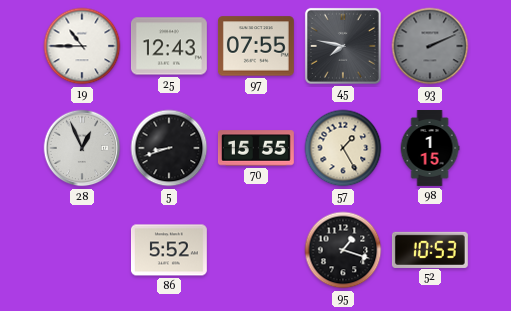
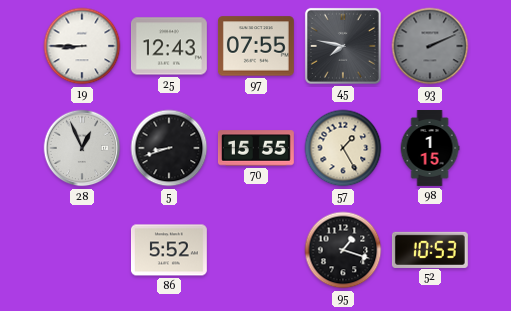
19: 10:45 -> 8:45 (82, 46)
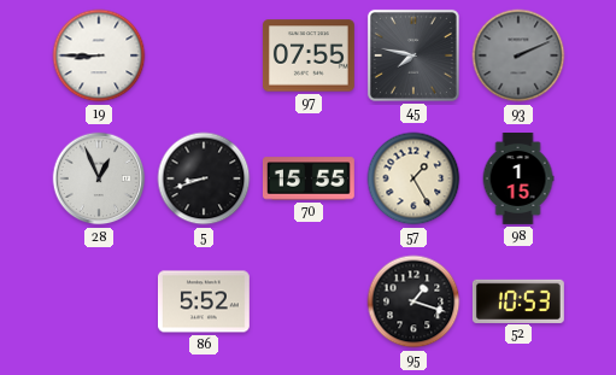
25: 12:43 -> none (169, 46)
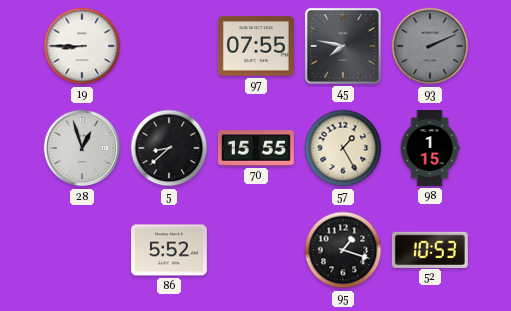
28: 12:56 -> 12:57 (82, 148)
5: 8:42 -> 8:38 (169, 148)
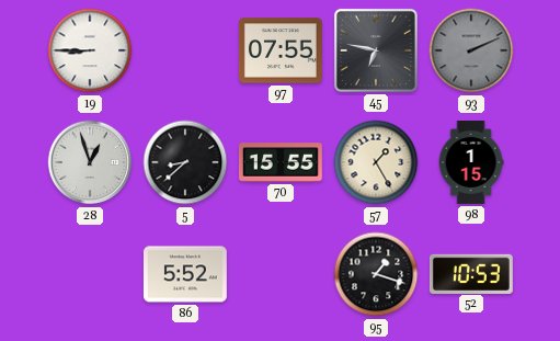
45: 7:47 -> 6:47 (376, 50)
